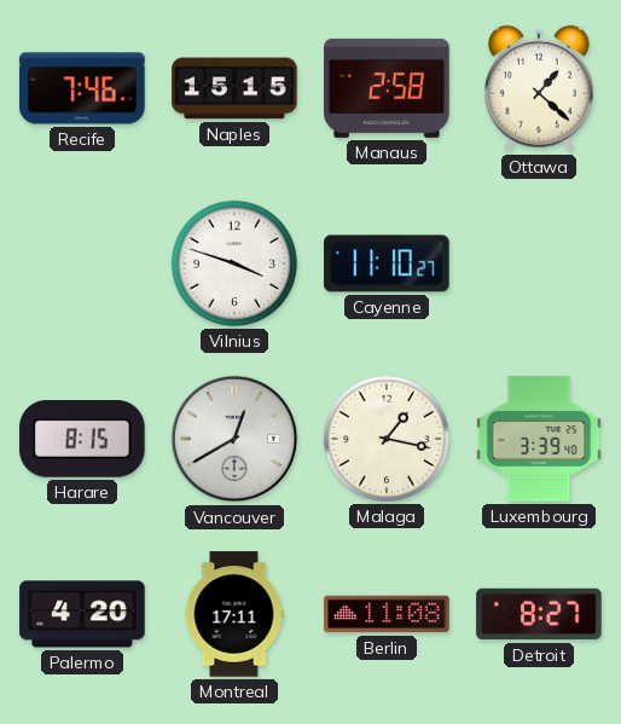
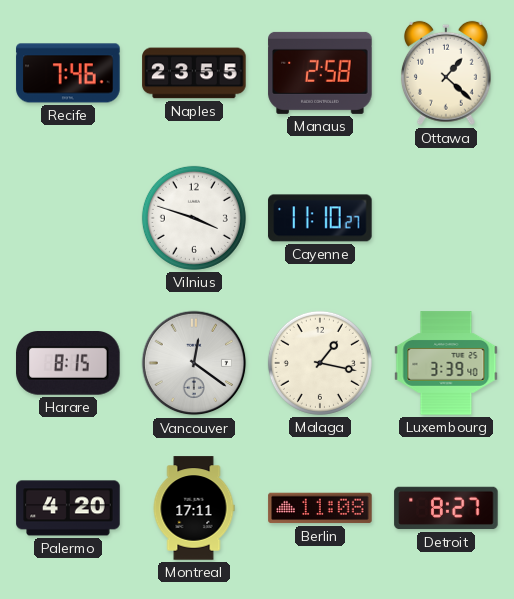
Naples: 15:15 -> 23:55 (194, 73)
Vancouver: 12:40 -> 12:21 (194, 363)
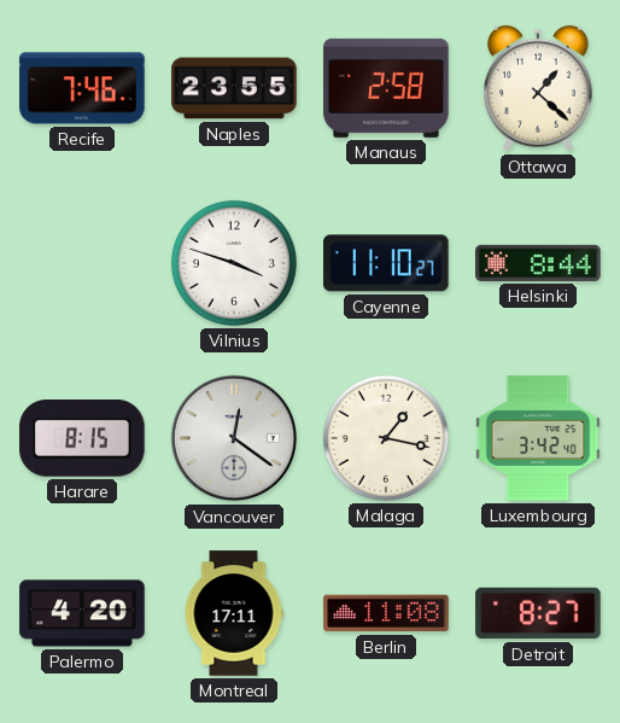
Helsinki: none -> 8:44 (538, 263)
Luxembourg: 3:39 -> 3:42 (538, 438)
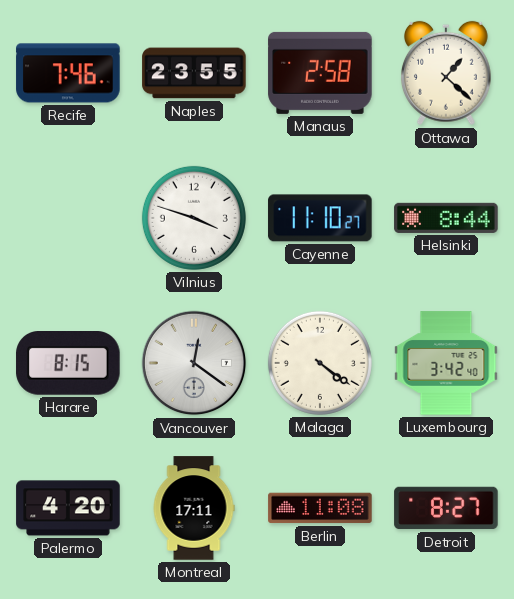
Malaga: 1:17 -> 4:21 (320, 363)
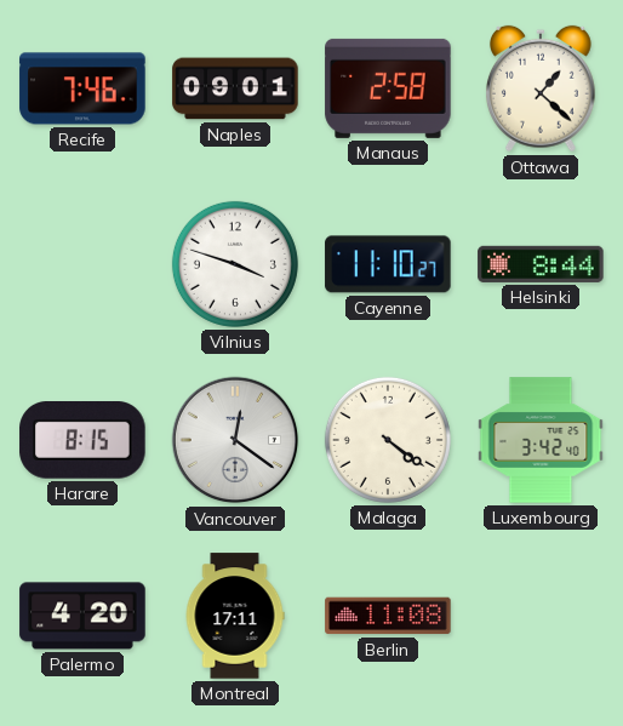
Naples: 23:55 -> 09:01 (235, 88)
Detroit: 8:27 -> none (446, 508)
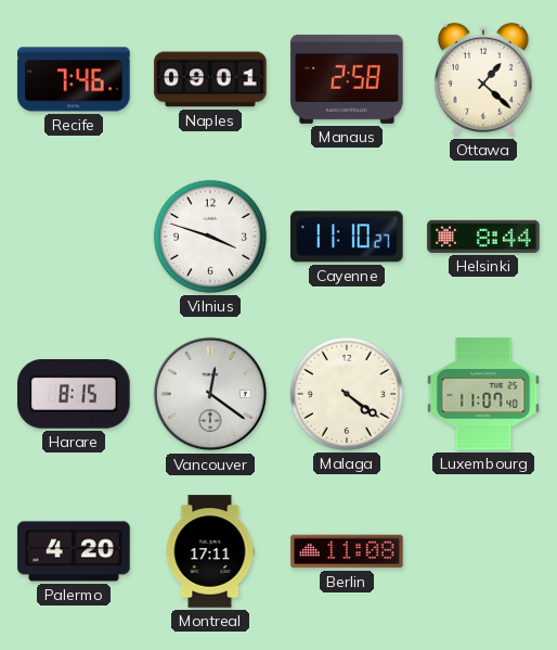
Luxembourg: 3:42 -> 11:07 (483, 394)
